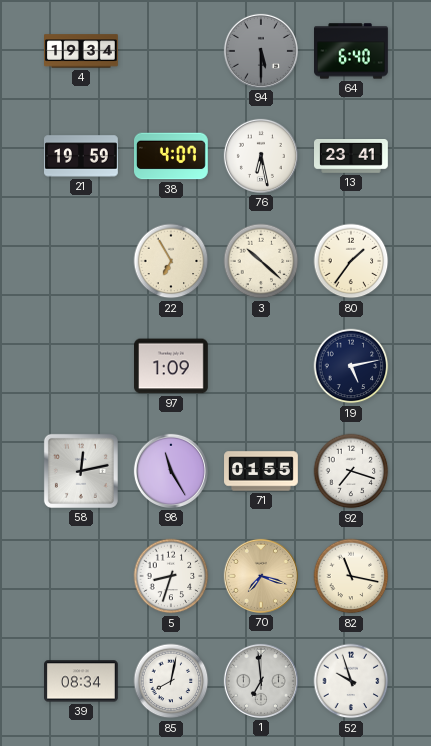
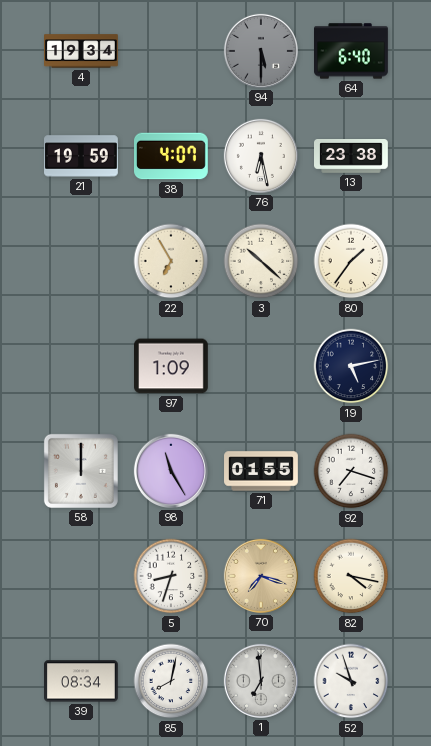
13: 23:41 -> 23:38 (352, 156)
58: 12:13 -> 12:00 (81, 471)
82: 11:17 -> 4:17 (351, 576)
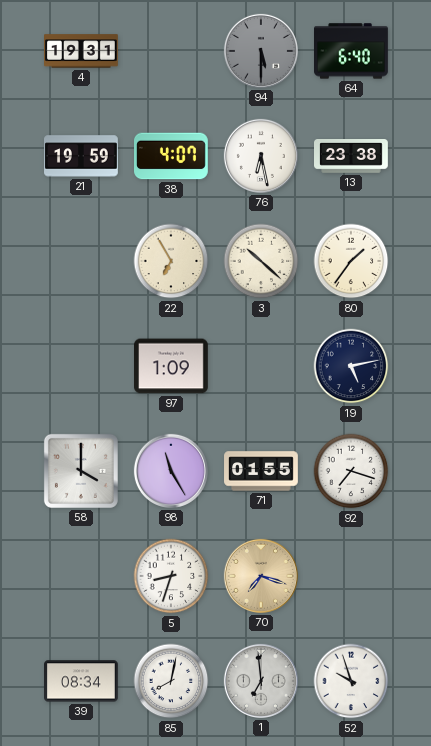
4: 19:34 -> 19:31 (81, 51)
58: 12:00 -> 4:00 (81, 471)
82: 4:17 -> none (351, 576)
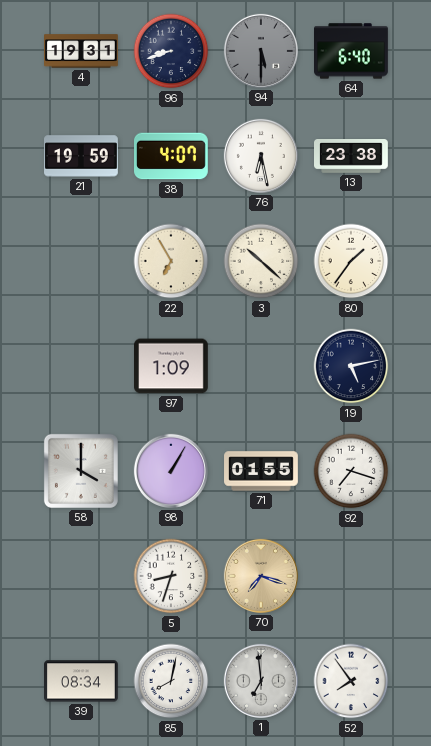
96: none -> 8:42 (171, 51)
98: 11:25 -> 1:05 (171, 471)
52: 9:57 -> 7:54 (351, 681)
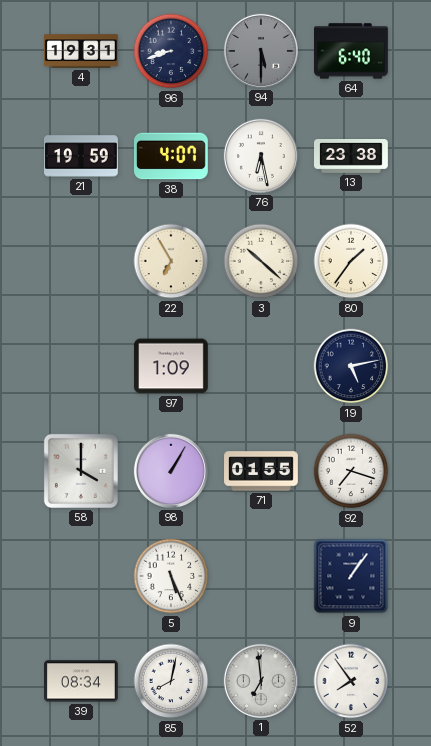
5: 8:33 -> 5:26 (171, 576)
70: 7:18 -> none (261, 576)
9: none -> 1:06 (351, 576)
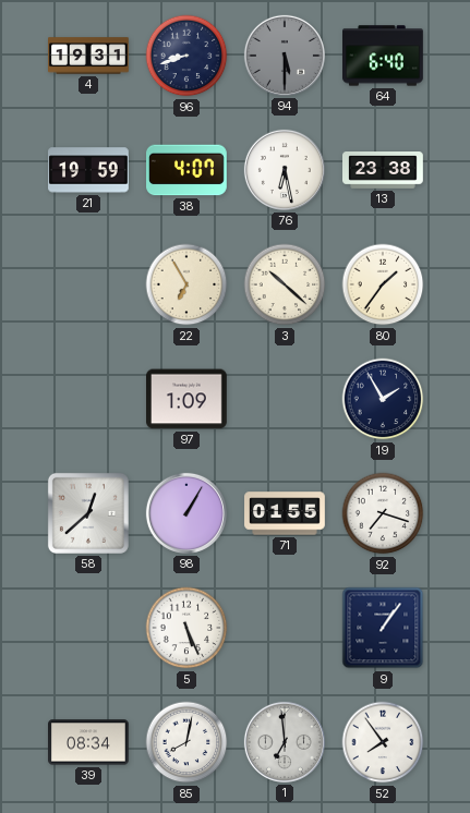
19: 5:13 -> 1:55 (383, 399)
58: 4:00 -> 12:38 (88, 513)
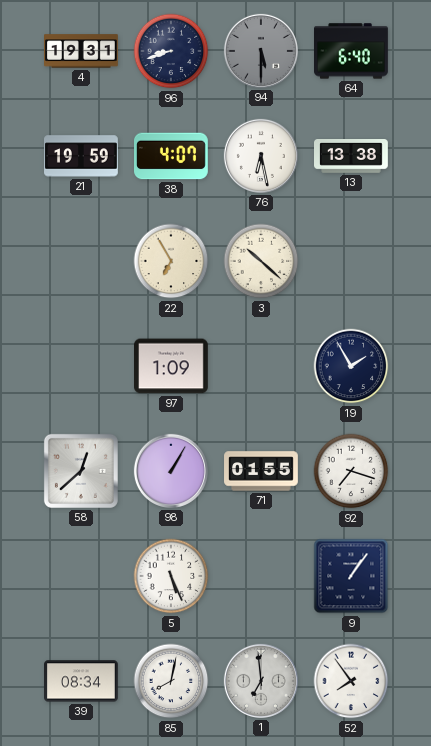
13: 23:38 -> 13:38 (352, 156)
80: 1:36 -> none (383, 284)
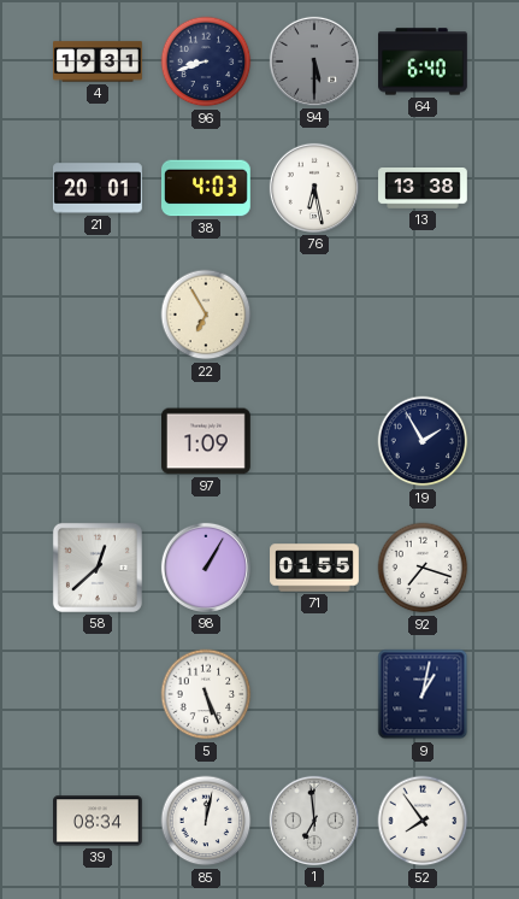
21: 19:59 -> 20:01 (99, 188)
38: 4:07 -> 4:03 (207, 188)
3: 10:22 -> none (261, 261)
9: 1:06 -> 1:02 (423, 694)
85: 8:02 -> 12:02 (206, 821)
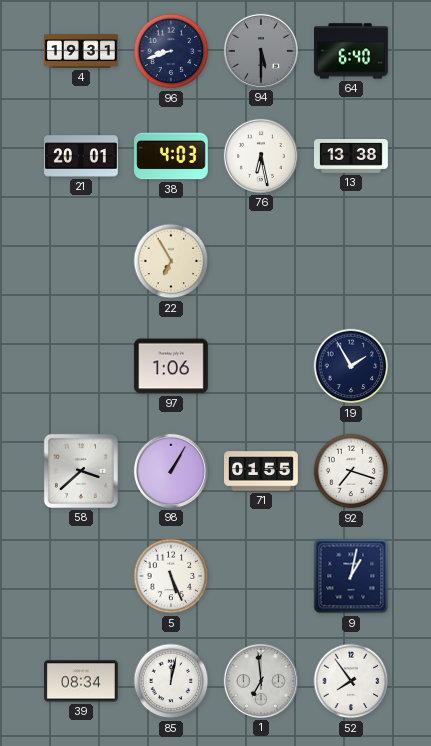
97: 1:09 -> 1:06 (172, 366)
58: 12:38 -> 3:38 (81, 471)
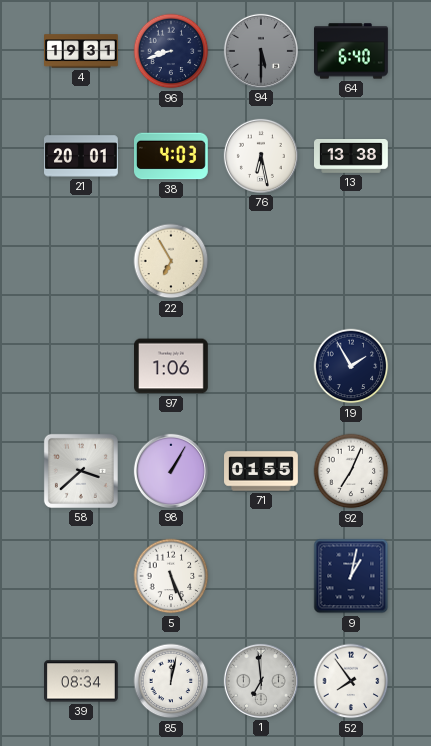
92: 7:18 -> 7:04 (351, 471)
